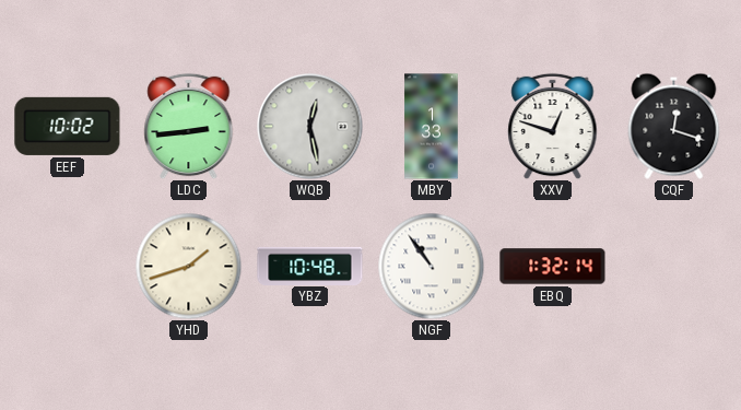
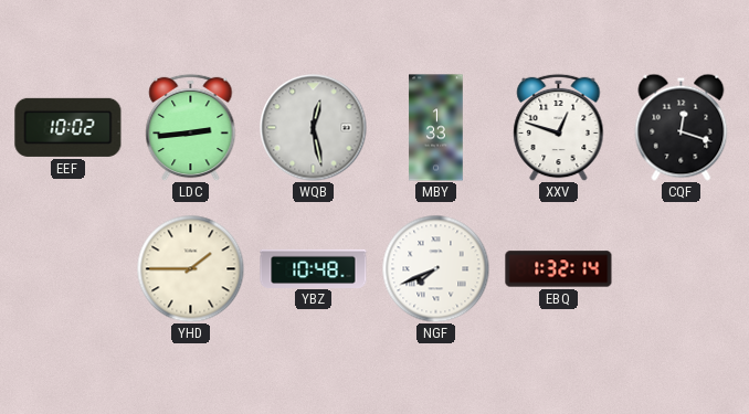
YHD: 1:42 -> 1:45 (190, 268)
NGF: 10:54 -> 7:41 (435, 268)
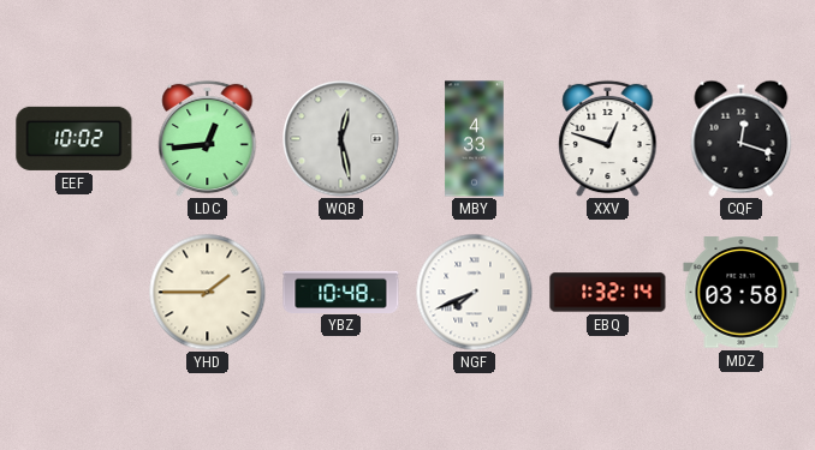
LDC: 2:44 -> 12:44 (208, 138)
MBY: 1:33 -> 4:33 (475, 139)
MDZ: none -> 03:58 (742, 293)
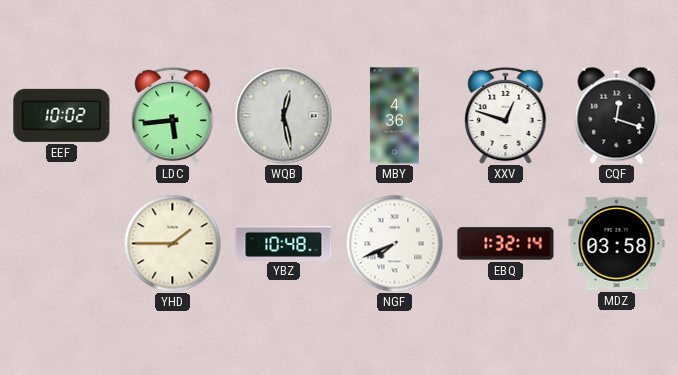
LDC: 12:44 -> 5:44 (173, 115)
MBY: 4:33 -> 4:36 (395, 116)
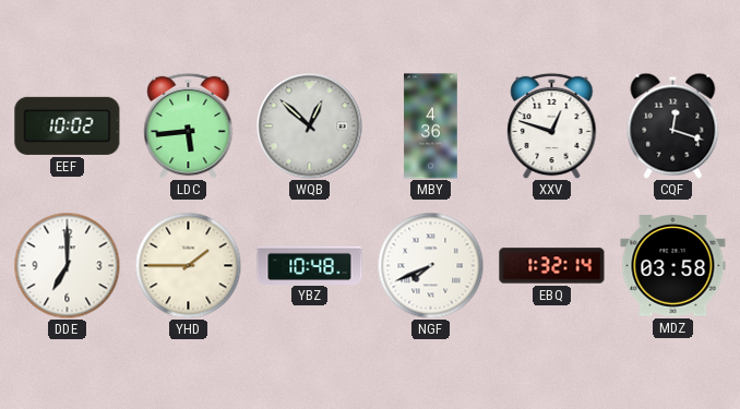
WQB: 12:28 -> 12:52 (310, 127)
DDE: none -> 7:00 (67, 265)
